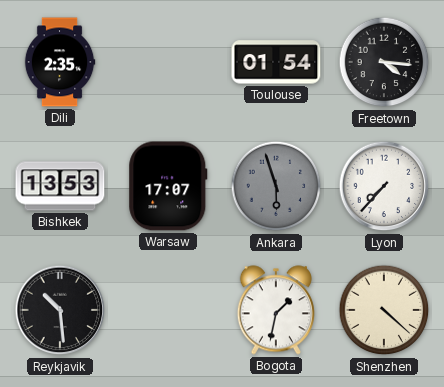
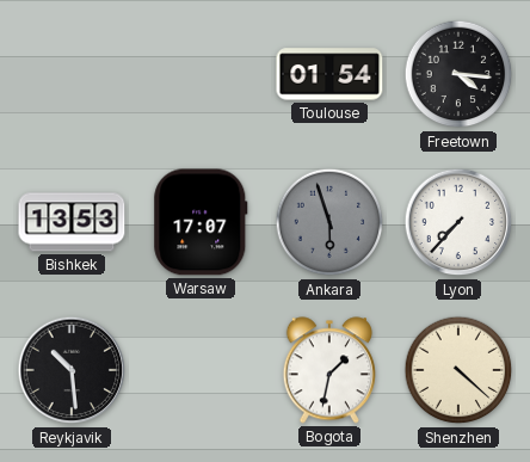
Dili: 2:35 -> none (60, 62)
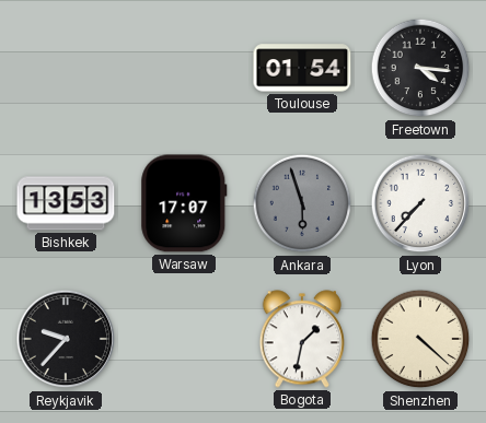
Reykjavik: 10:29 -> 9:37 (66, 339)
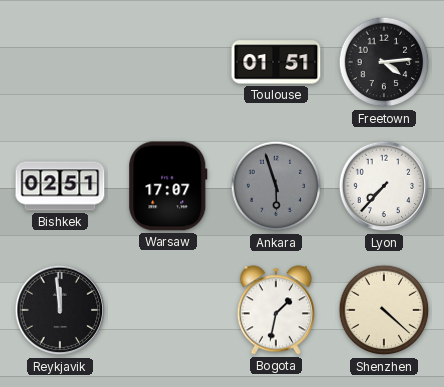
Toulouse: 01:54 -> 01:51 (276, 62)
Freetown: 4:16 -> 4:14 (384, 62)
Bishkek: 13:53 -> 02:51 (60, 186)
Reykjavik: 9:37 -> 11:59 (60, 310)
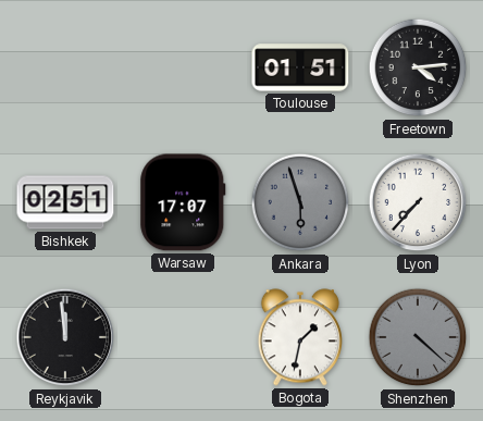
Shenzhen dial: cream -> grey (418, 337)
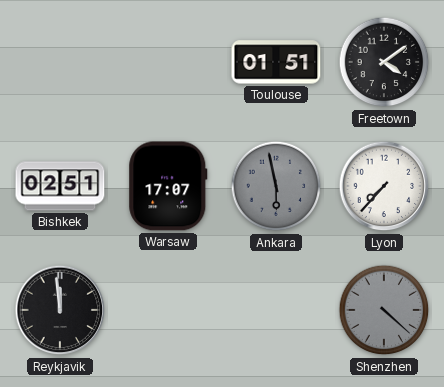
Freetown: 4:14 -> 4:09 (384, 62)
Ankara: 5:57 -> 5:58 (276, 186)
Bogota: 1:32 -> none (300, 337)
